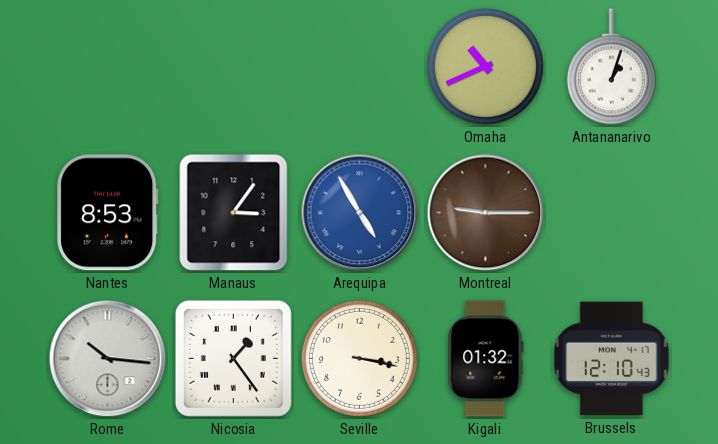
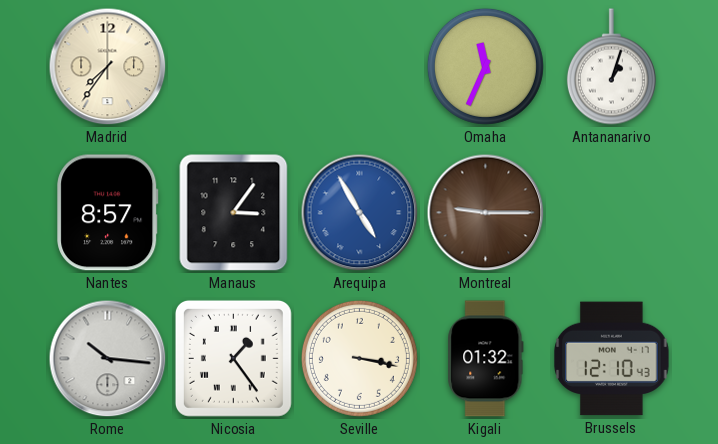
Madrid: none -> 7:36 (108, 67)
Omaha: 10:41 -> 11:34 (485, 66)
Nantes: 8:53 -> 8:57 (108, 213)
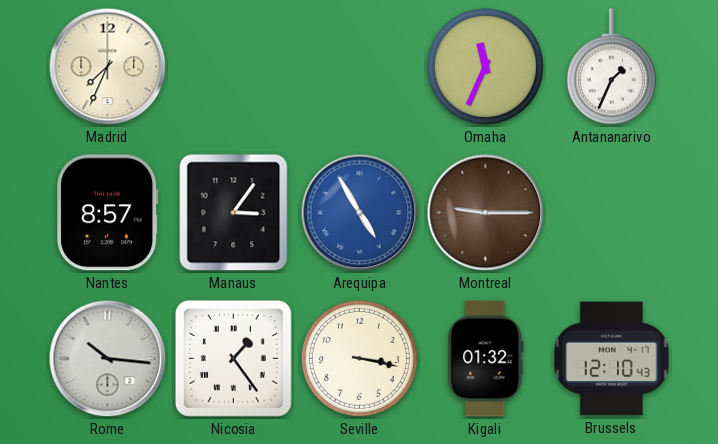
Madrid: 7:36 -> 7:34 (108, 67)
Antananarivo: 1:03 -> 1:34 (611, 67)
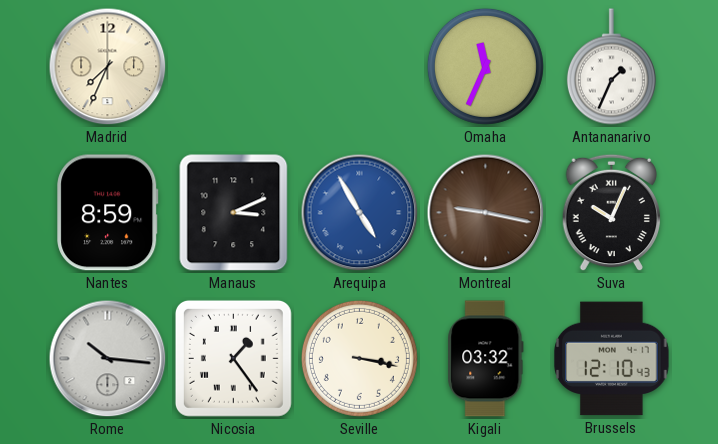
Nantes: 8:57 -> 8:59 (108, 213)
Manaus: 3:06 -> 3:11 (234, 213)
Montreal: 9:15 -> 9:17 (486, 213)
Suva: none -> 10:04 (611, 213)
Kigali: 01:32 -> 03:32 (486, 359)
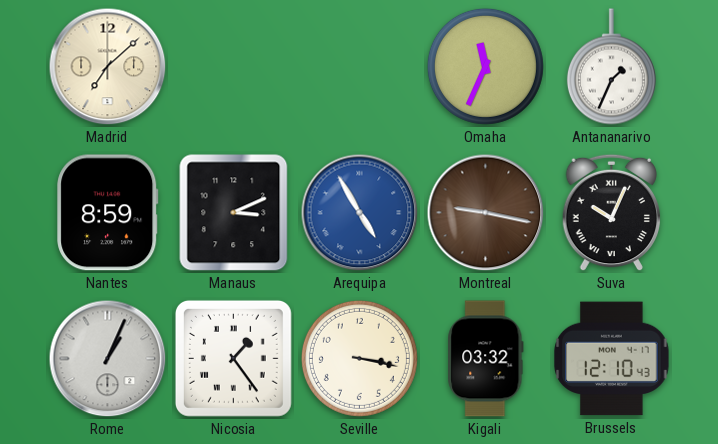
Madrid: 7:34 -> 7:08 (108, 67)
Rome: 10:16 -> 1:04 (108, 359)
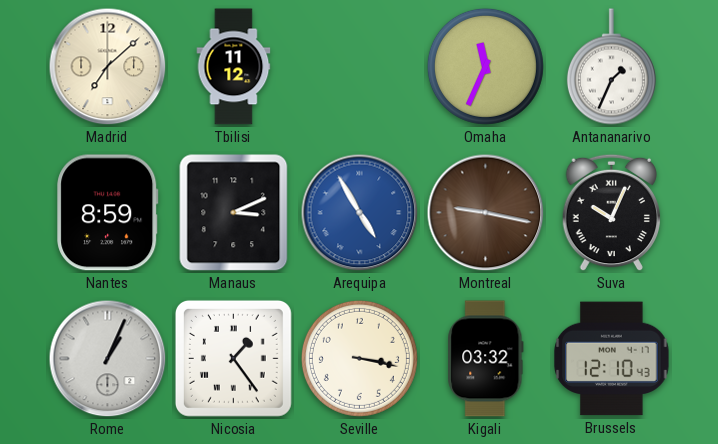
Tbilisi: none -> 11:12 (234, 67)
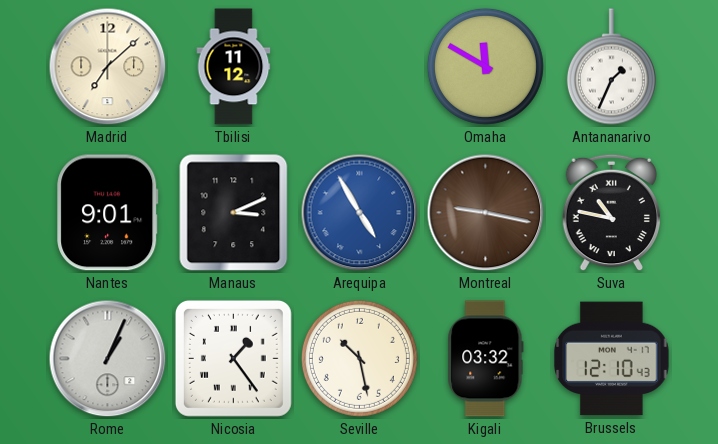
Omaha: 11:34 -> 11:50 (485, 66)
Nantes: 8:59 -> 9:01 (108, 213)
Suva: 10:04 -> 10:47 (611, 213)
Seville: 3:17 -> 10:28 (359, 358)
